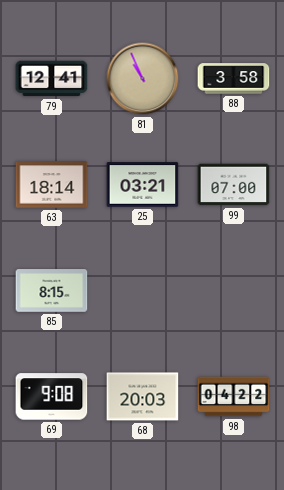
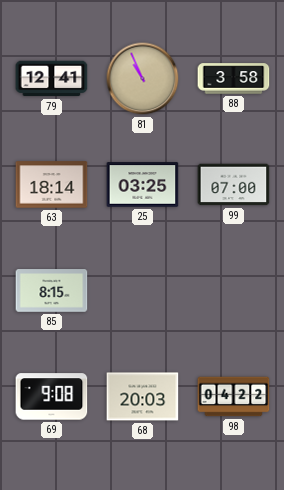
25: 03:21 -> 03:25 (143, 185)
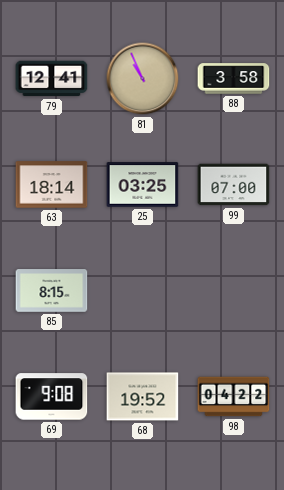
68: 20:03 -> 19:52 (143, 397)
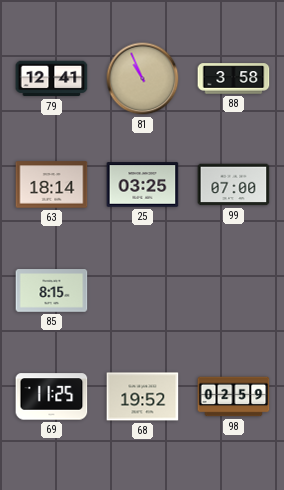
69: 9:08 -> 11:25 (52, 397)
98: 04:22 -> 02:59 (234, 397)
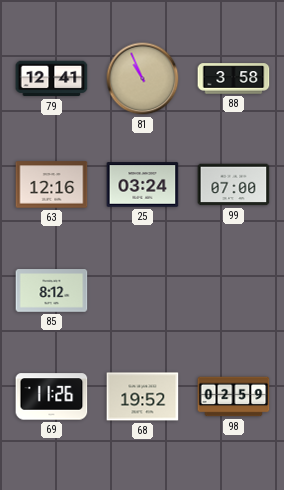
63: 18:14 -> 12:16 (52, 185)
25: 03:25 -> 03:24 (143, 185)
85: 8:15 -> 8:12 (52, 291)
69: 11:25 -> 11:26 (52, 397)
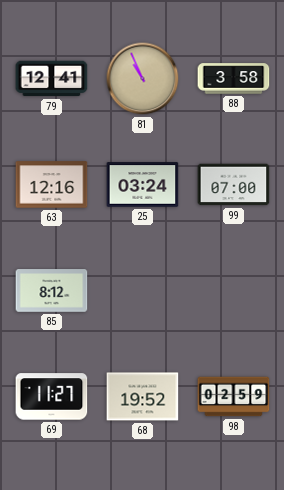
69: 11:26 -> 11:27 (52, 397)
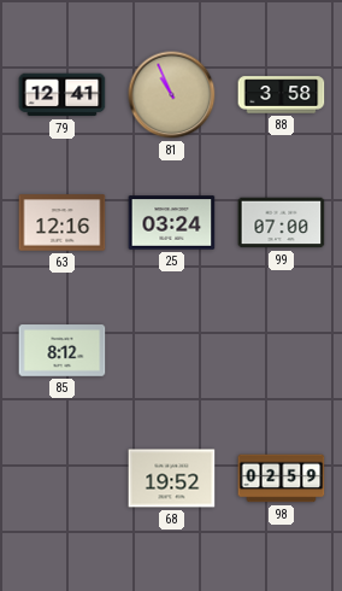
69: 11:27 -> none (52, 397)
